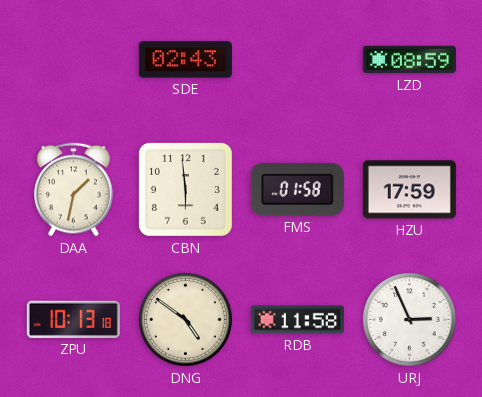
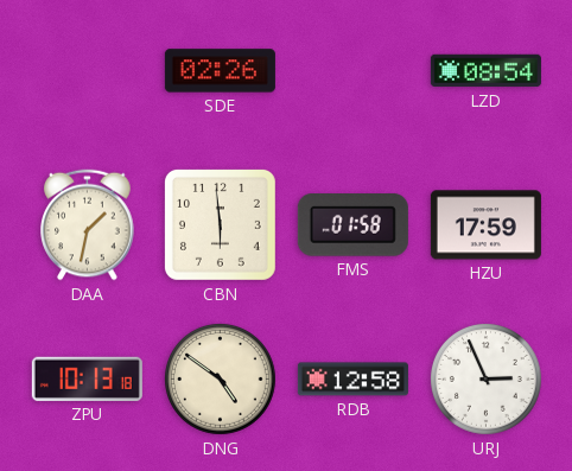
SDE: 02:43 -> 02:26 (220, 71)
LZD: 08:59 -> 08:54 (485, 71)
RDB: 11:58 -> 12:58 (352, 380)
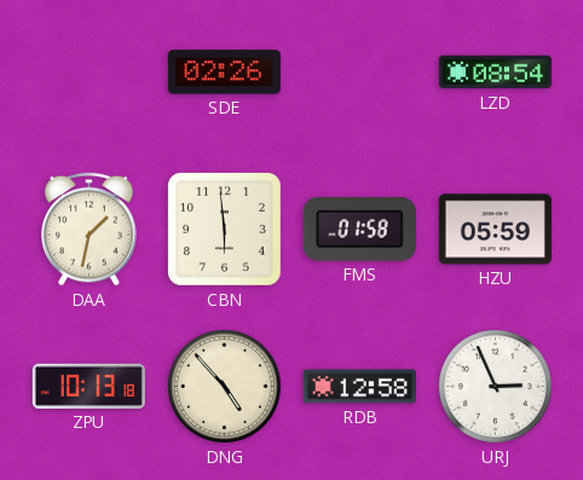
HZU: 17:59 -> 05:59 (495, 230)
DNG: 4:51 -> 4:53 (224, 386)
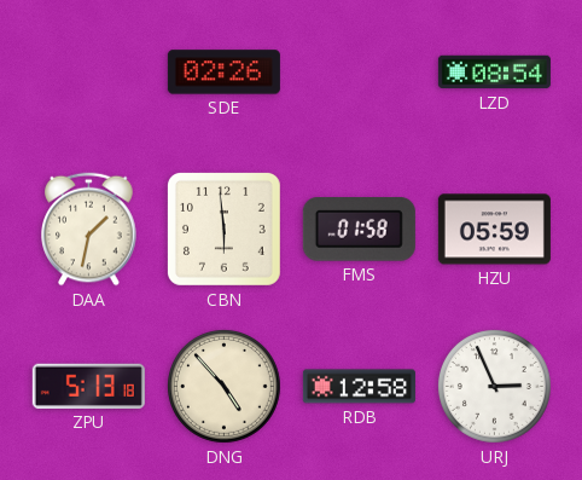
ZPU: 10:13 -> 5:13 (88, 386)
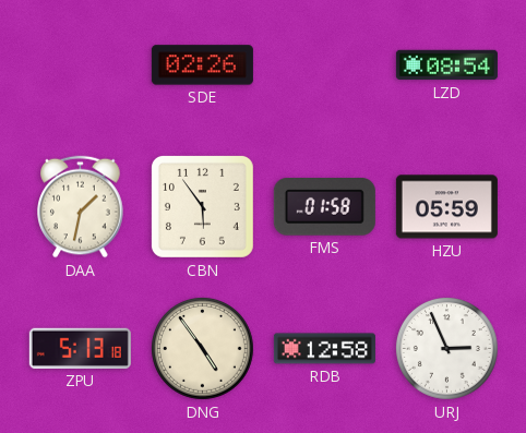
CBN: 5:59 -> 5:54 (202, 206)
DNG: 4:53 -> 4:54 (202, 348)
